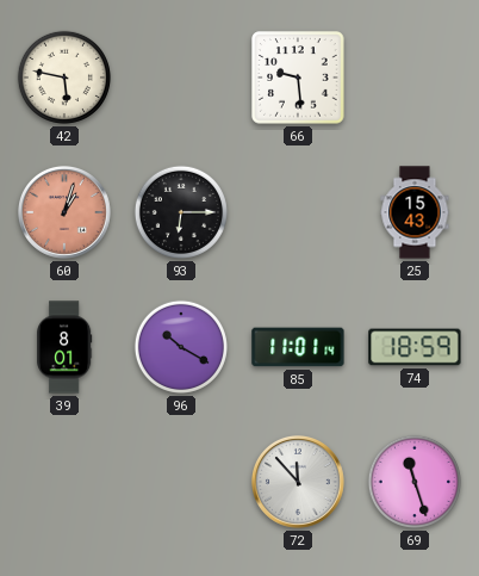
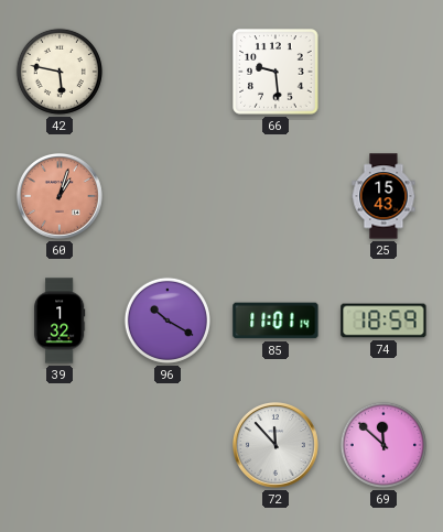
93: 6:15 -> none (181, 212)
39: 8:01 -> 1:32 (61, 321)
69: 11:27 -> 11:52 (383, 445)
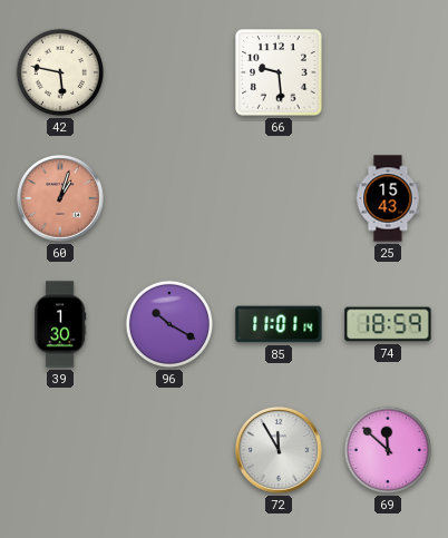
39: 1:32 -> 1:30 (61, 324)
72: 11:53 -> 11:55 (279, 450)
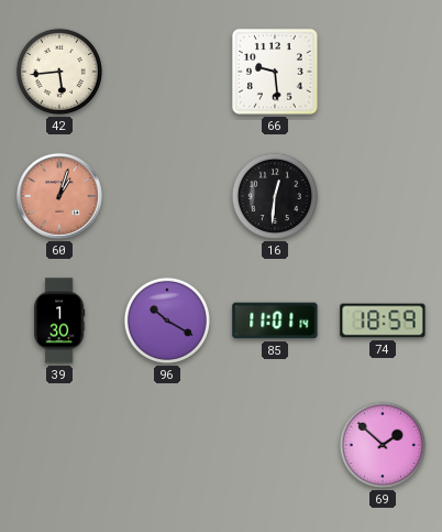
42: 5:47 -> 5:44 (59, 72)
16: none -> 12:31 (275, 196)
25: 15:43 -> none (388, 198)
72: 11:55 -> none (279, 450)
69: 11:52 -> 1:52 (383, 445)
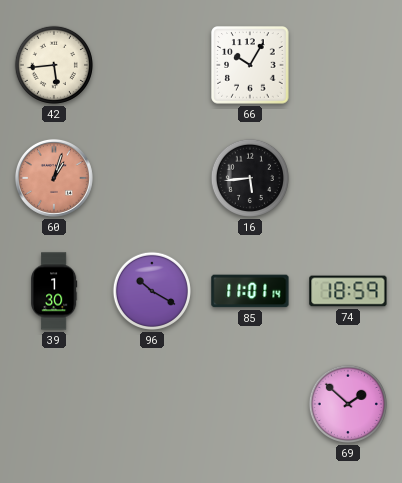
66: 9:29 -> 10:05 (250, 65)
16: 12:31 -> 5:44 (250, 178)
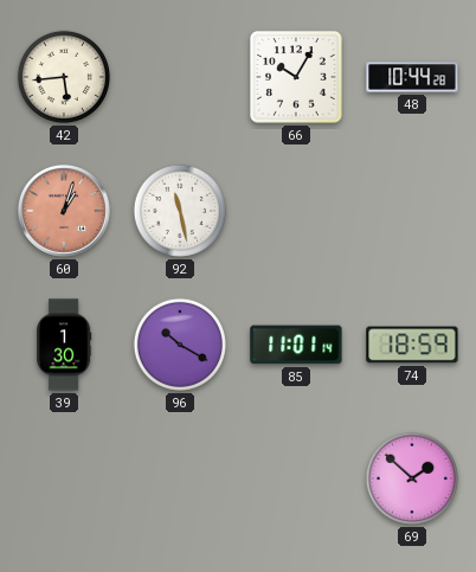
48: none -> 10:44 (412, 77)
92: none -> 11:28 (180, 211)
16: 5:44 -> none (250, 178)
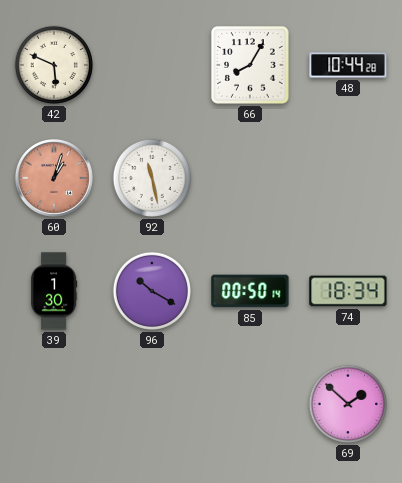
42: 5:44 -> 5:49 (54, 65)
66: 10:05 -> 8:05 (250, 65)
85: 11:01 -> 00:50 (250, 291)
74: 18:59 -> 18:34 (348, 291)
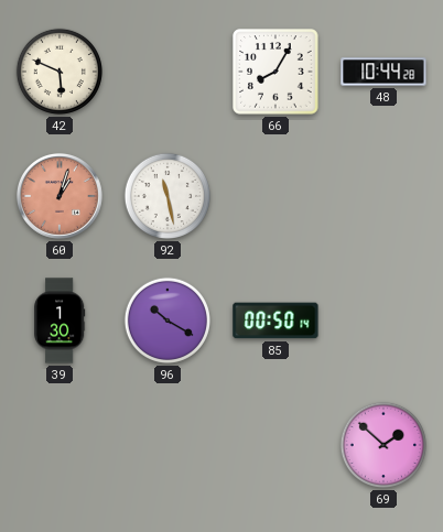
74: 18:34 -> none (348, 291)
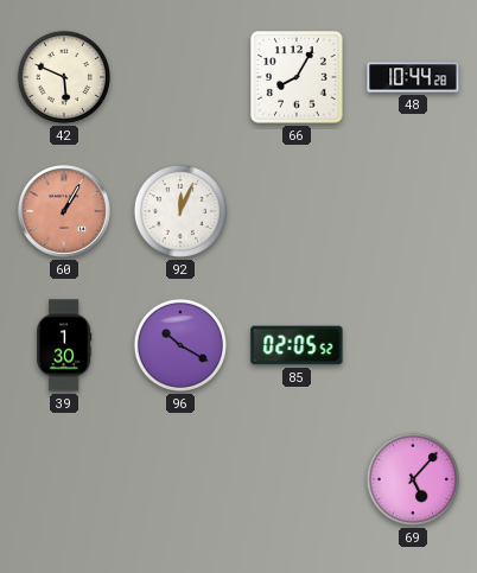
60: 1:03 -> 1:05 (64, 211)
92: 11:28 -> 12:04 (180, 211)
85: 00:50 -> 02:05 (297, 345)
69: 1:52 -> 5:07 (413, 479)
